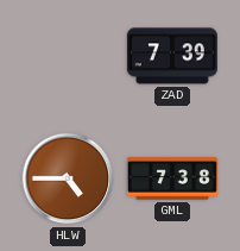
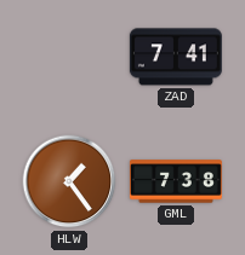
ZAD: 7:39 -> 7:41 (176, 57)
HLW: 4:45 -> 1:24 (69, 181)
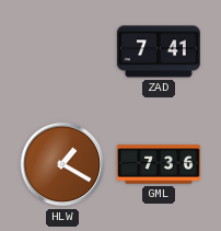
HLW: 1:24 -> 1:20 (62, 164)
GML: 7:38 -> 7:36 (159, 164)
